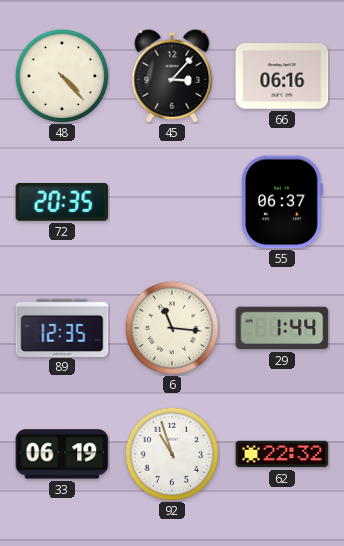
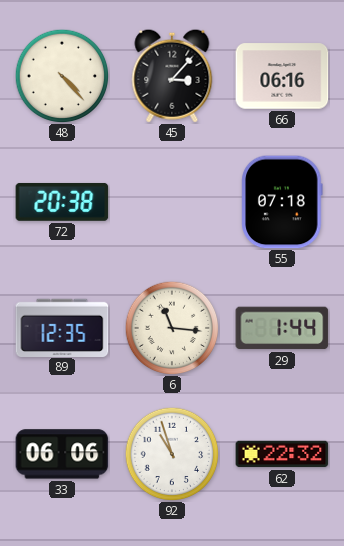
72: 20:35 -> 20:38 (62, 202)
55: 06:37 -> 07:18 (282, 202)
33: 06:19 -> 06:06 (62, 454)
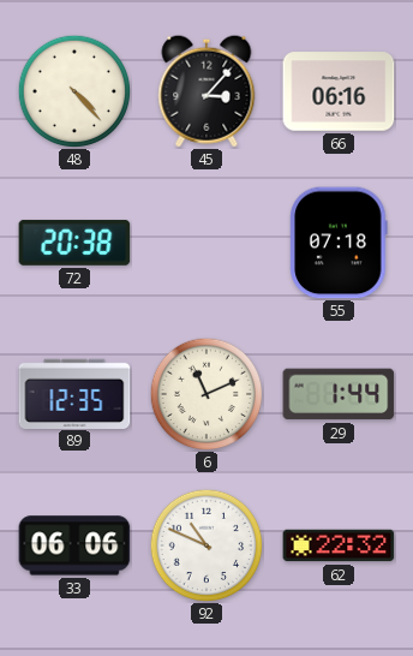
6: 11:16 -> 11:11 (206, 394)
92: 10:57 -> 10:49 (206, 545)
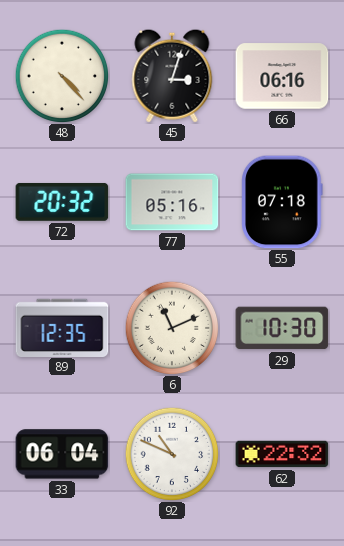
45: 3:07 -> 3:03 (172, 76)
72: 20:38 -> 20:32 (62, 202)
77: none -> 05:16 (172, 202)
29: 1:44 -> 10:30 (282, 328)
33: 06:06 -> 06:04 (62, 454)
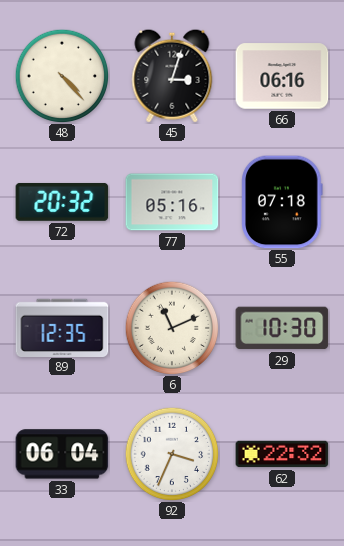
92: 10:49 -> 3:34 (172, 454)
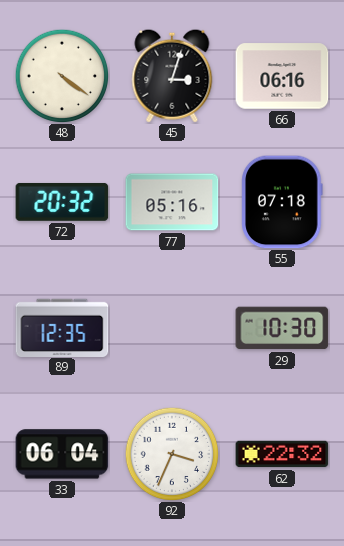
48: 4:23 -> 4:21 (62, 76)
6: 11:11 -> none (172, 328)
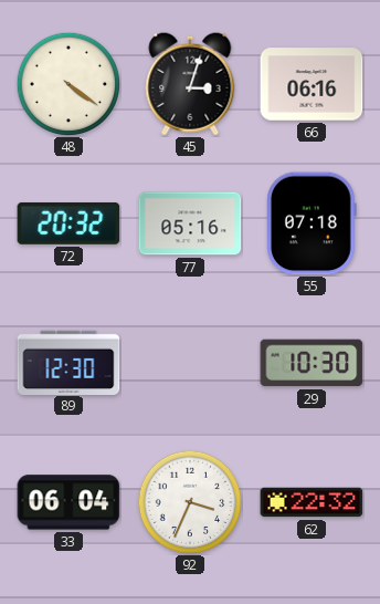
89: 12:35 -> 12:30 (68, 362)
